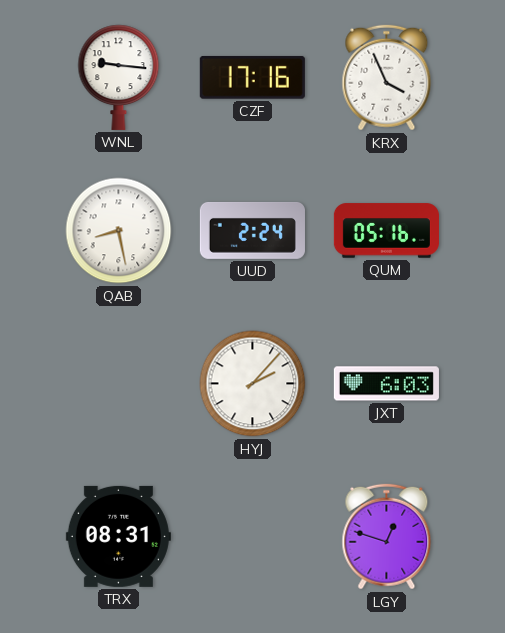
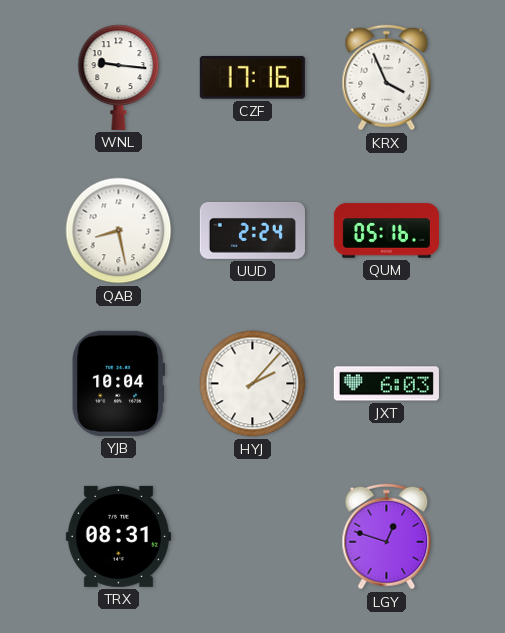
YJB: none -> 10:04 (118, 383)
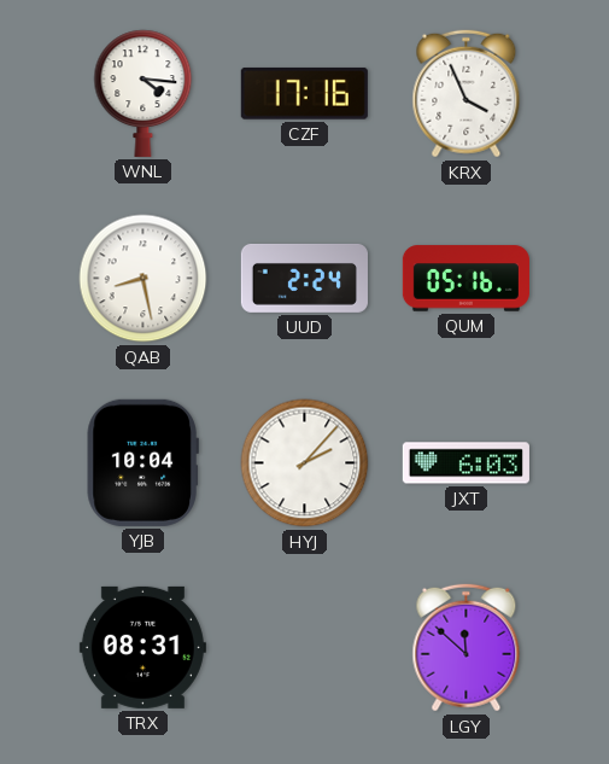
WNL: 9:16 -> 4:16 (144, 93)
LGY: 12:48 -> 11:52 (467, 648)
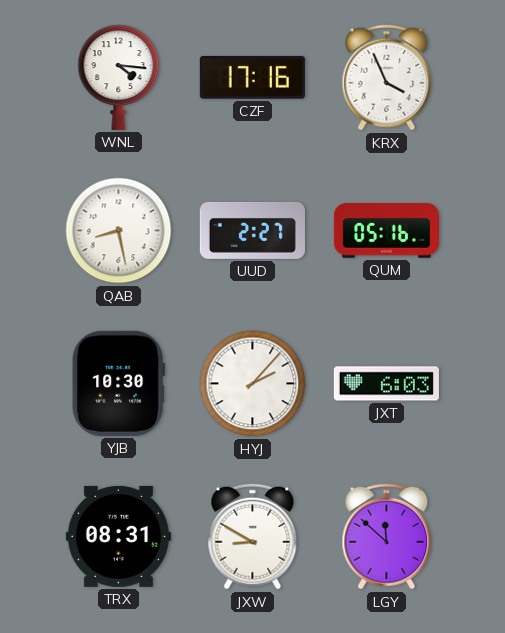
UUD: 2:24 -> 2:27 (252, 230)
YJB: 10:04 -> 10:30 (118, 383)
JXW: none -> 8:50 (253, 537)
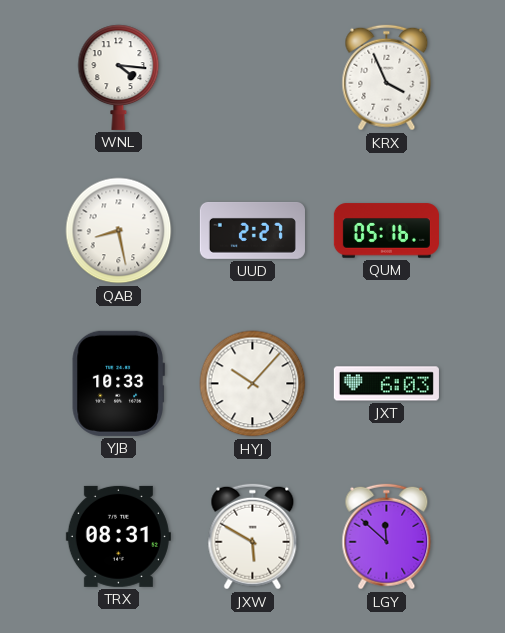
CZF: 17:16 -> none (252, 77)
YJB: 10:30 -> 10:33 (118, 383)
HYJ: 2:07 -> 10:07 (253, 384)
JXW: 8:50 -> 5:50 (253, 537)
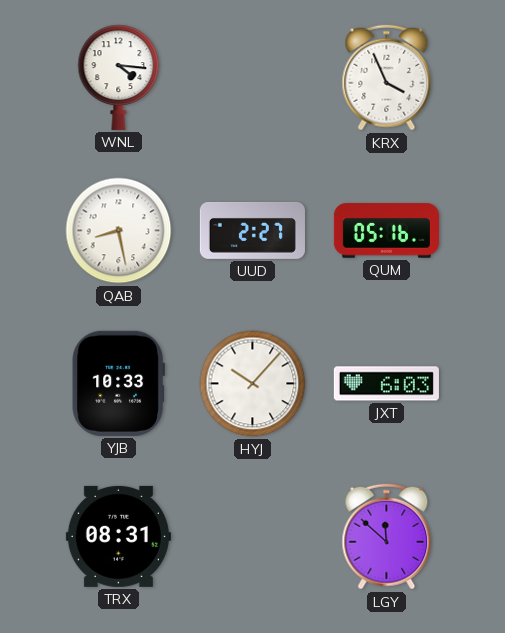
JXW: 5:50 -> none (253, 537)
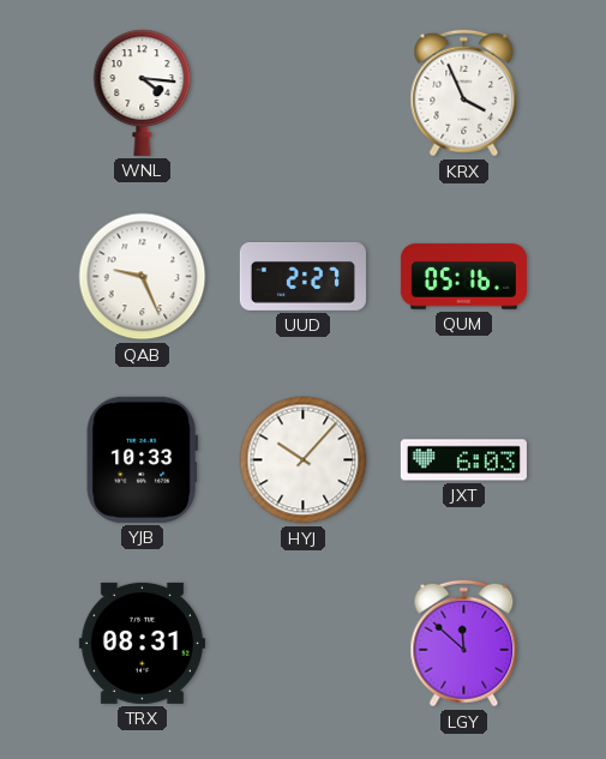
QAB: 8:28 -> 9:26 (143, 277)
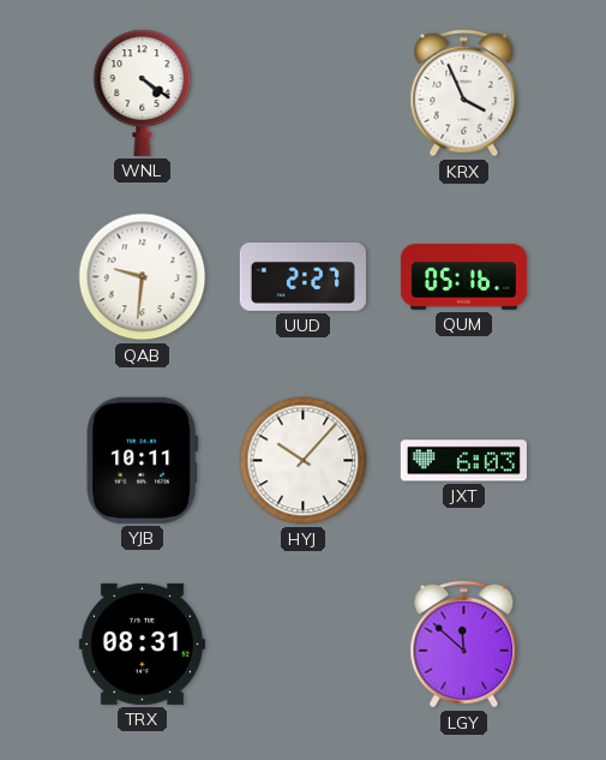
WNL: 4:16 -> 4:21 (143, 92)
QAB: 9:26 -> 9:31 (143, 277)
YJB: 10:33 -> 10:11 (142, 460)
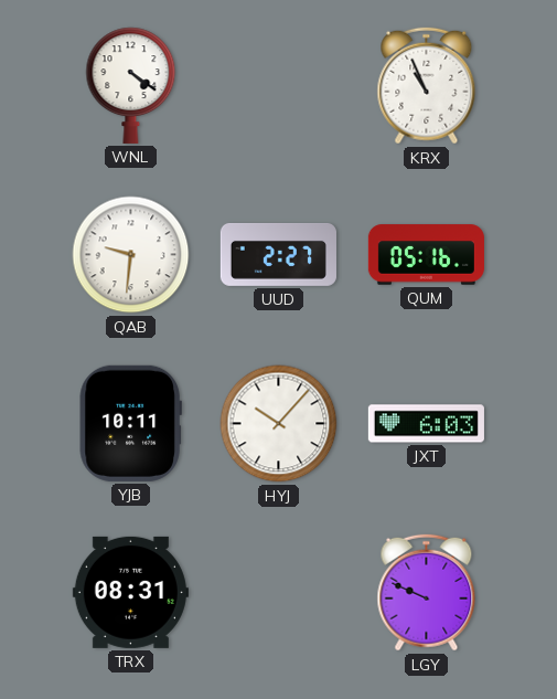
KRX: 3:56 -> 10:56 (427, 86)
LGY: 11:52 -> 9:49 (427, 593)
